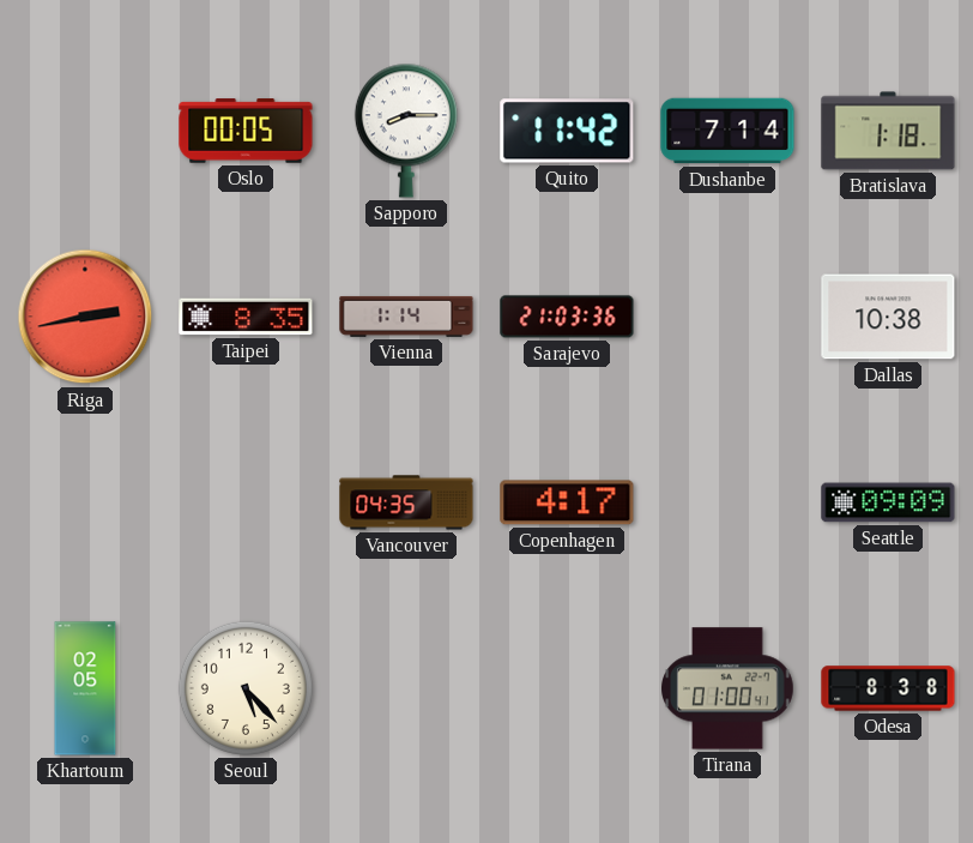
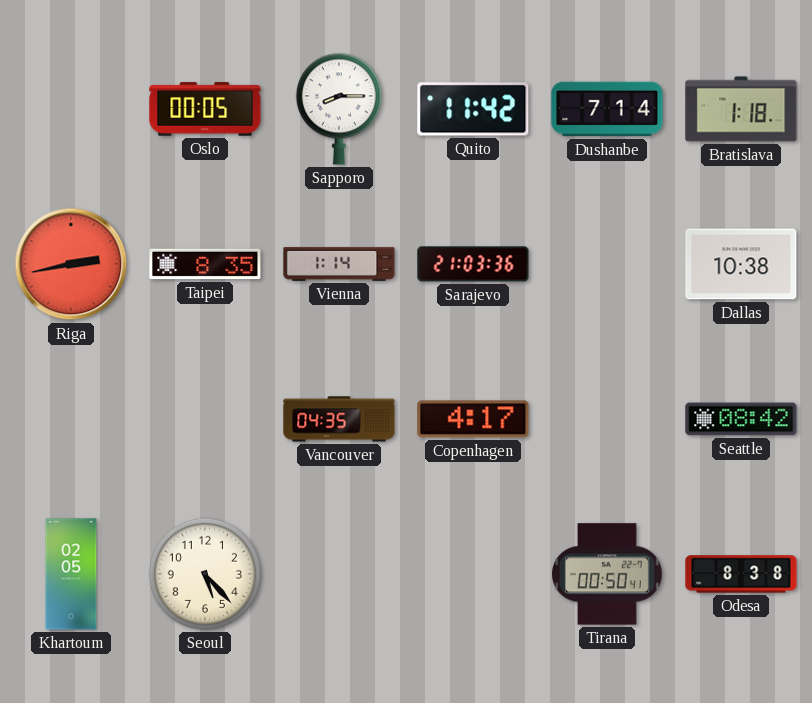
Seattle: 09:09 -> 08:42 (741, 419)
Tirana: 01:00 -> 00:50 (607, 574)
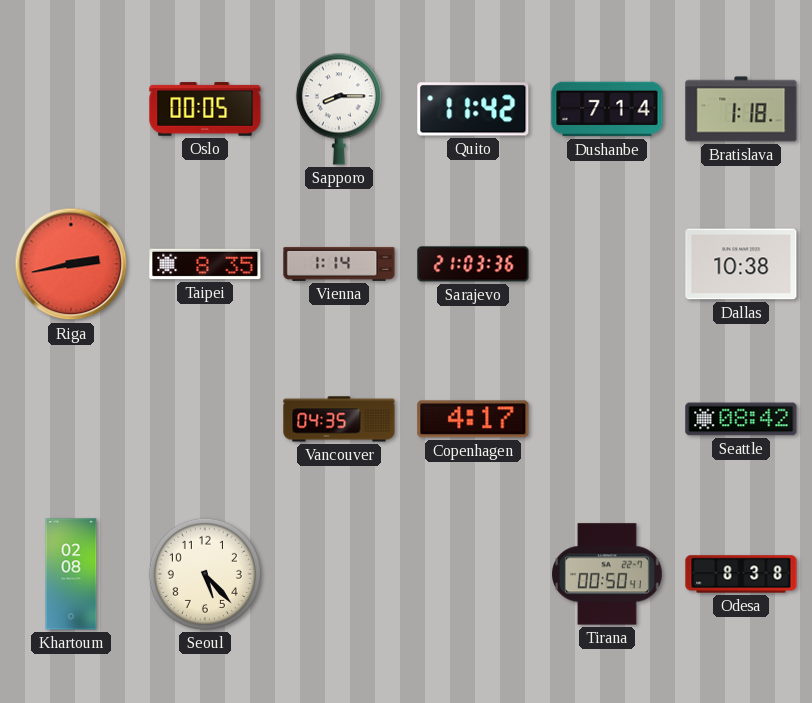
Khartoum: 02:05 -> 02:08 (71, 574)
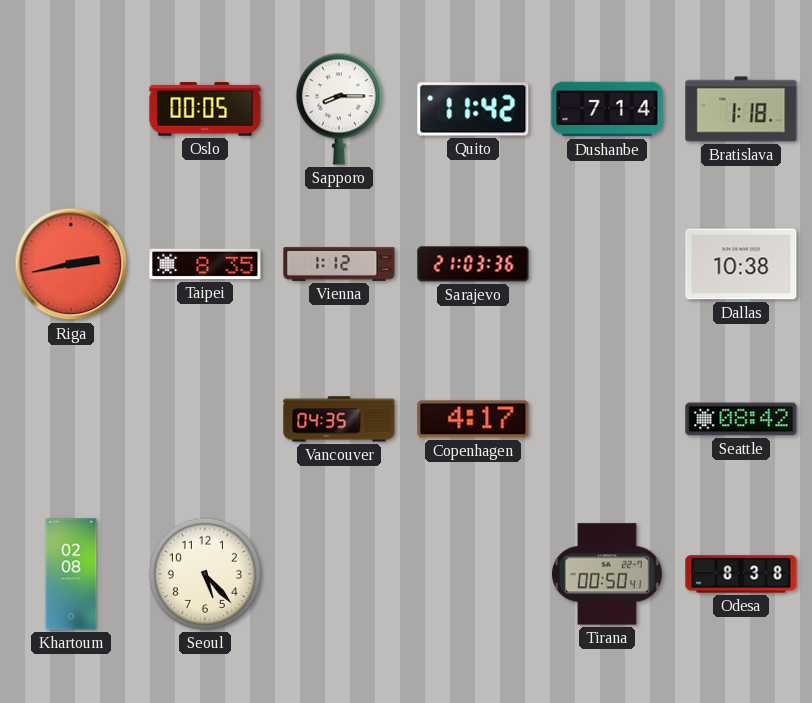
Vienna: 1:14 -> 1:12 (339, 264)
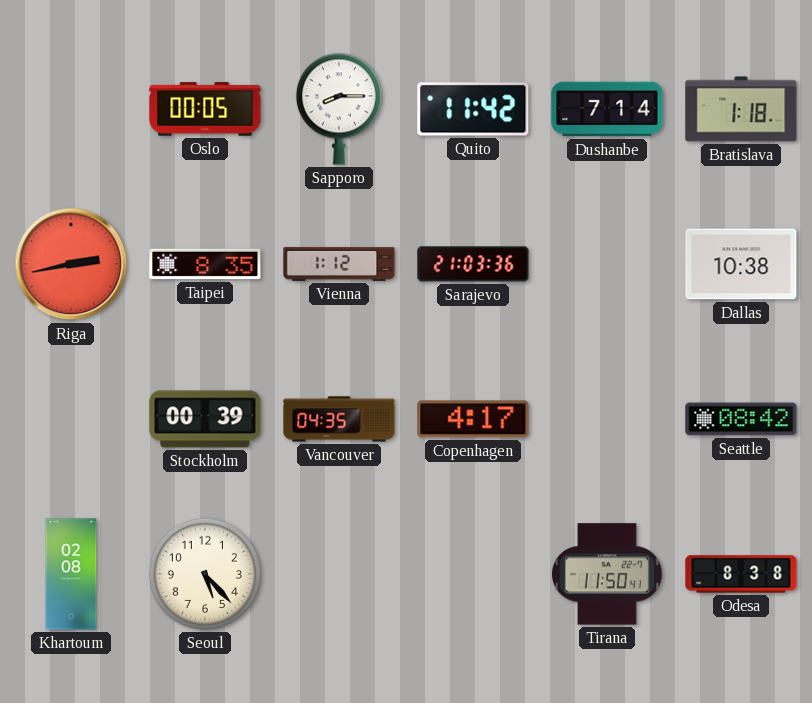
Stockholm: none -> 00:39 (205, 419)
Tirana: 00:50 -> 11:50 (607, 574)
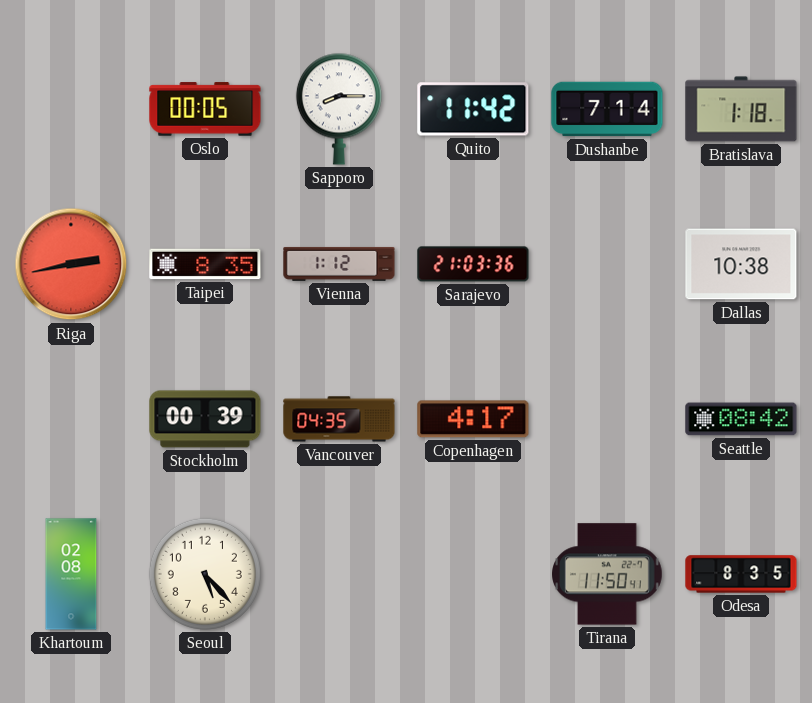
Odesa: 8:38 -> 8:35 (741, 574)
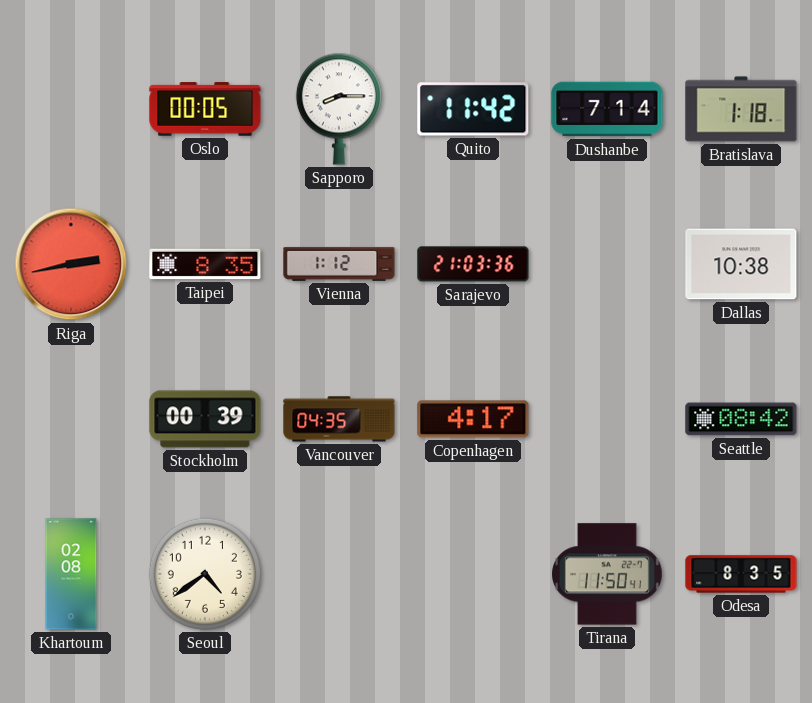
Seoul: 5:23 -> 4:39 (205, 574)
